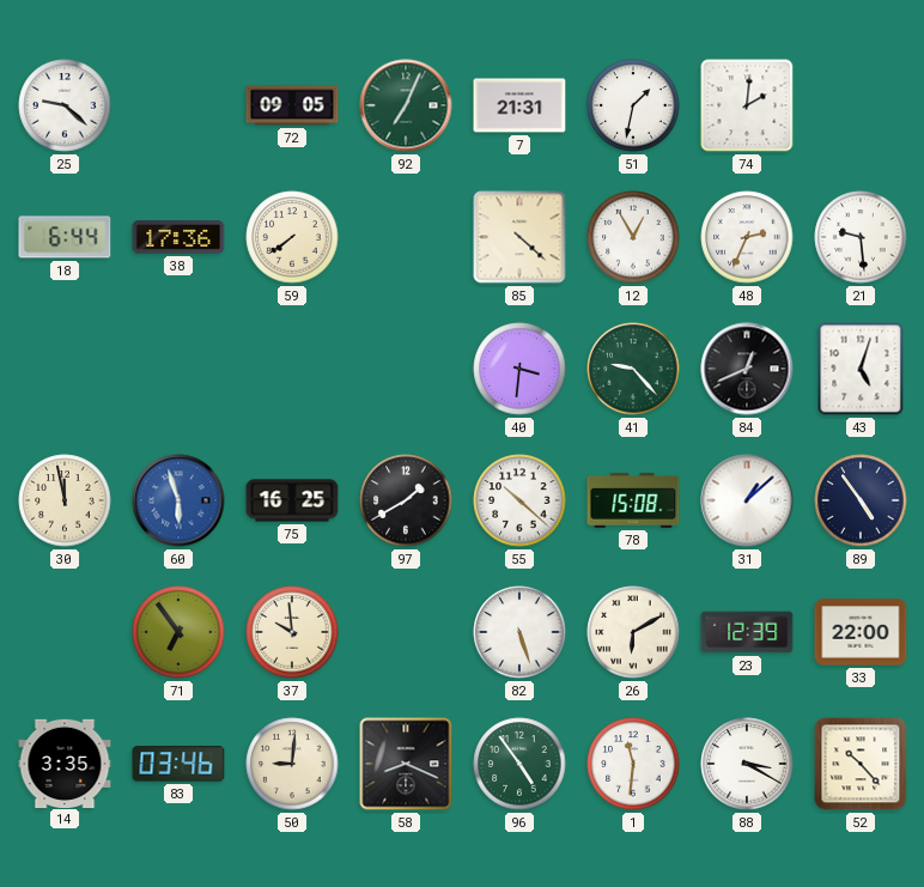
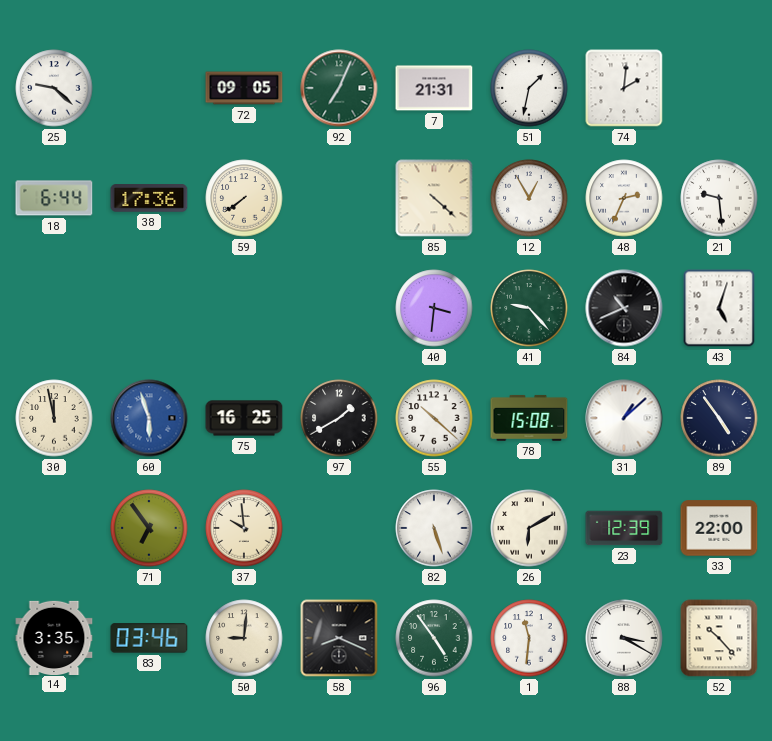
84: 12:41 -> 10:41 (624, 308)
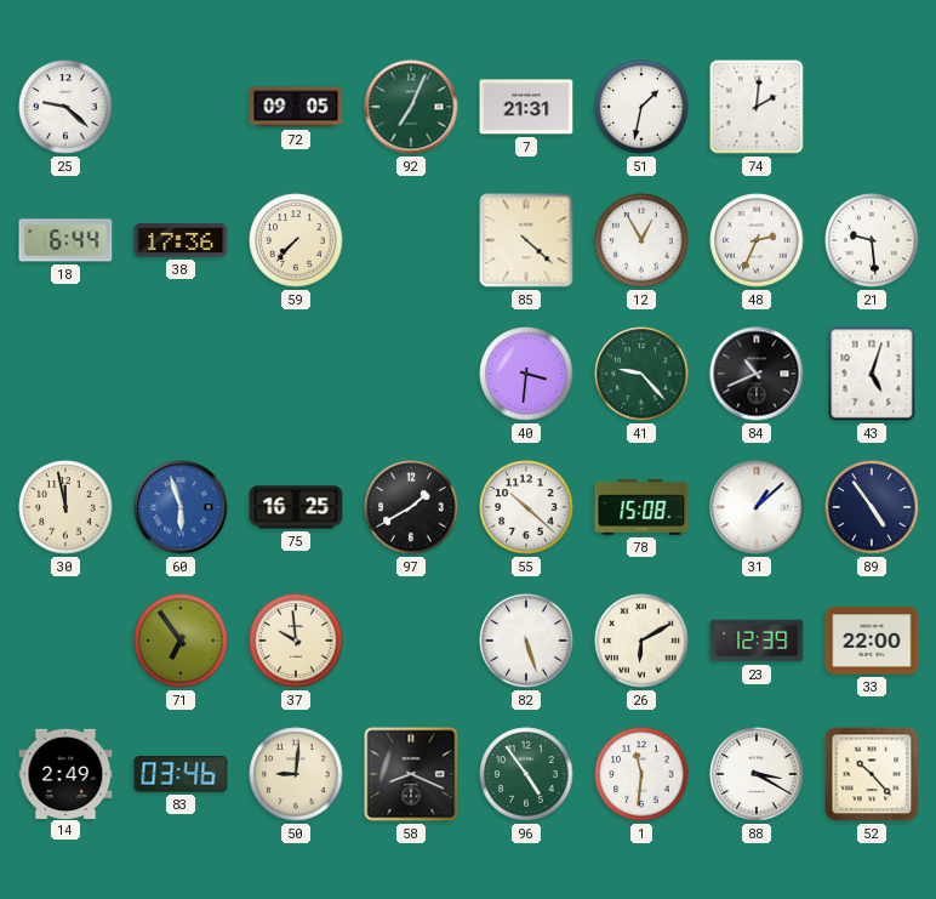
59: 7:39 -> 7:37 (296, 240)
14: 3:35 -> 2:49 (65, 773)
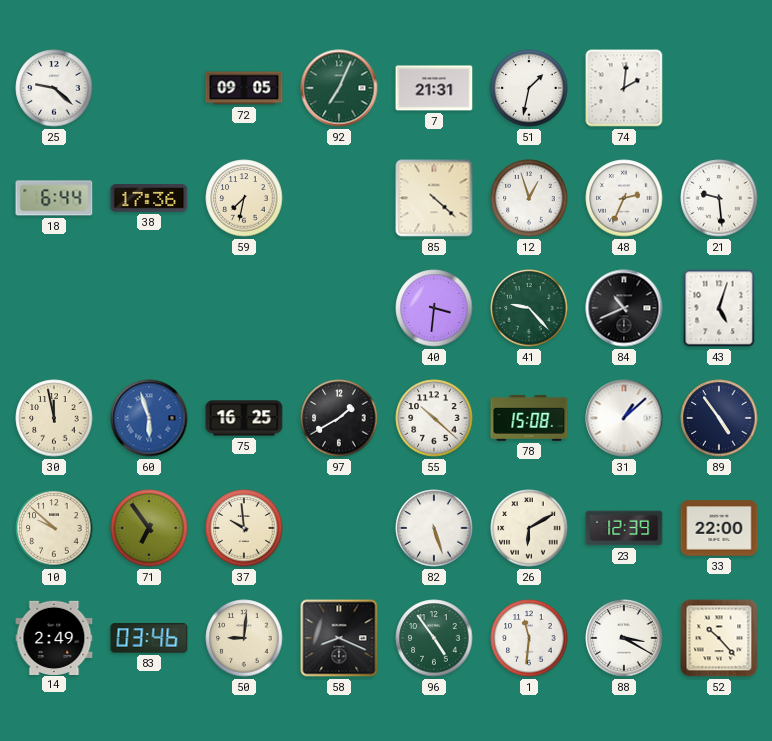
59: 7:37 -> 7:32 (244, 198)
12: 12:55 -> 12:57 (529, 198)
10: none -> 9:52 (54, 528)
